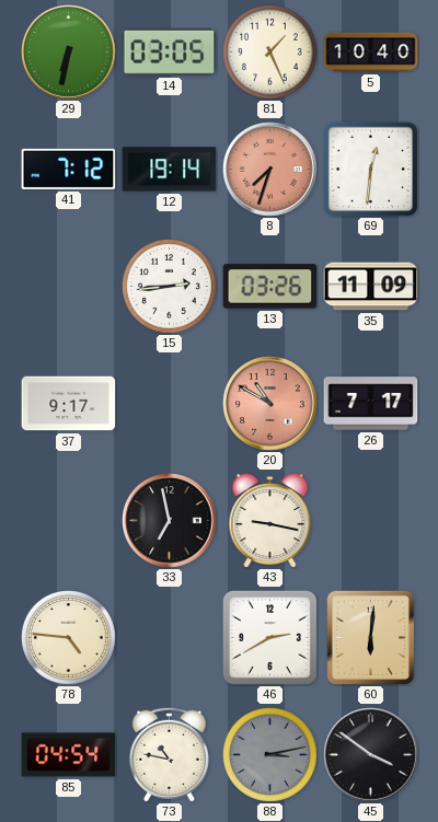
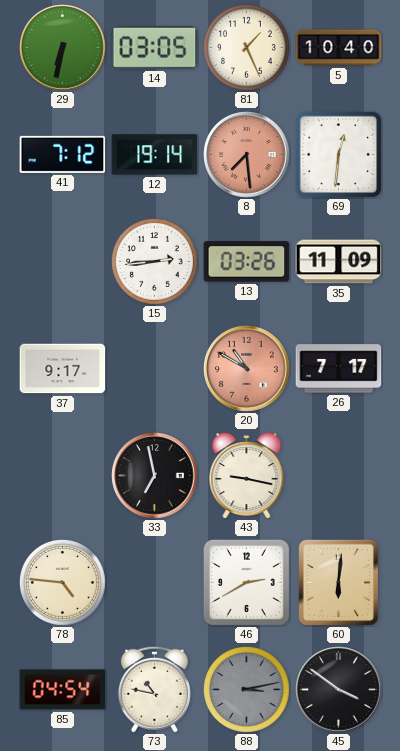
8: 7:33 -> 7:29 (247, 155)
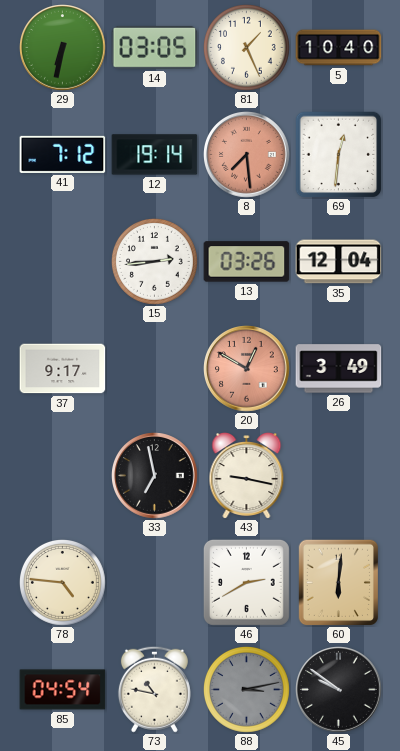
35: 11:09 -> 12:04 (339, 262)
20: 10:50 -> 12:50 (247, 369)
26: 7:17 -> 3:49 (339, 369)
45: 3:51 -> 9:51 (339, 690)
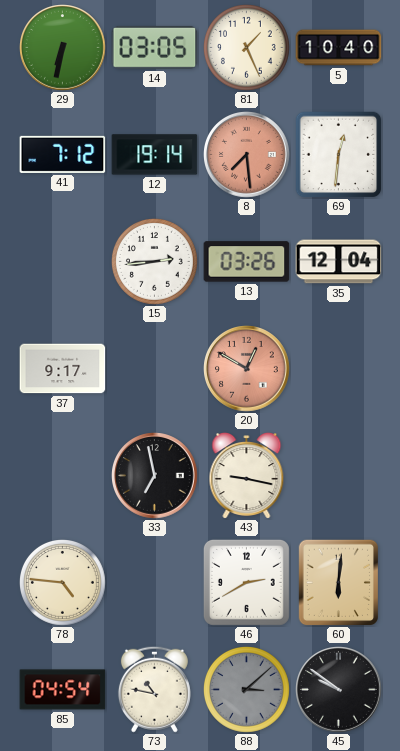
26: 3:49 -> none (339, 369)
88: 3:13 -> 3:08 (247, 690)
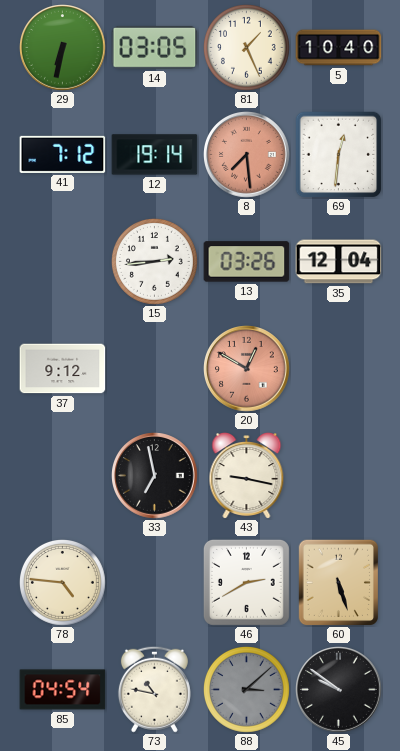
37: 9:17 -> 9:12 (63, 369)
60: 6:01 -> 5:27 (339, 582)
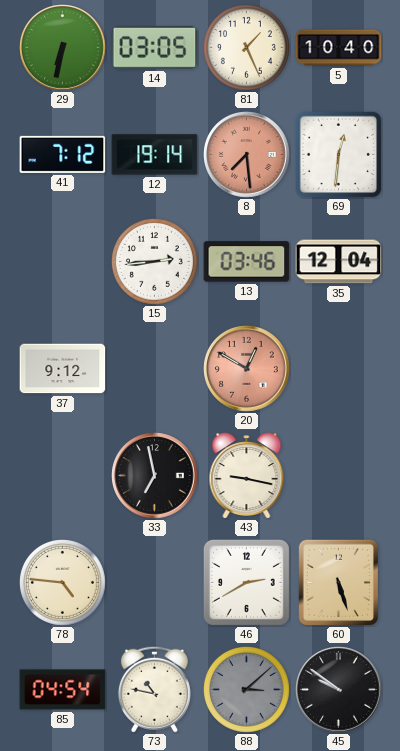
13: 03:26 -> 03:46 (247, 262)
